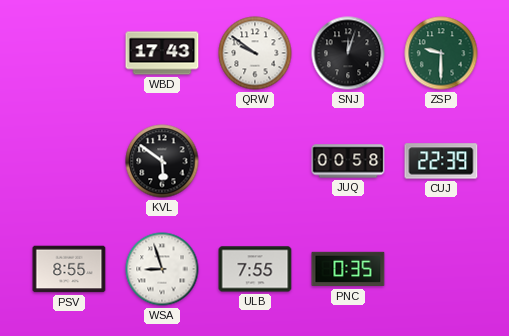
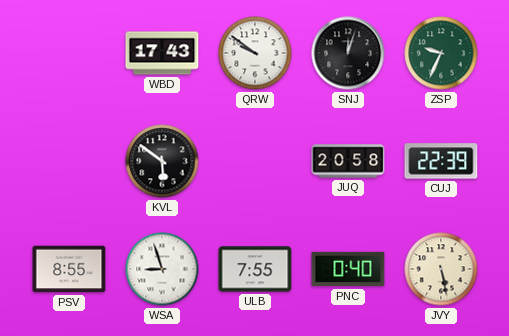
ZSP: 9:30 -> 9:34 (441, 53)
JUQ: 00:58 -> 20:58 (348, 161)
PNC: 0:35 -> 0:40 (348, 269)
JVY: none -> 5:28 (441, 269)
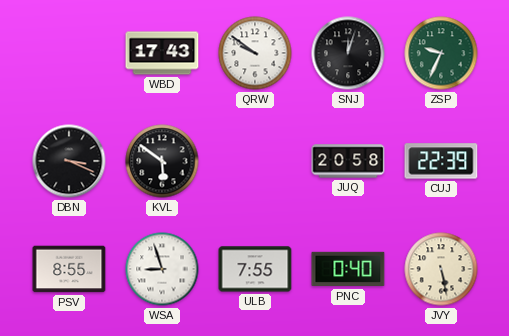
DBN: none -> 3:19 (69, 161)
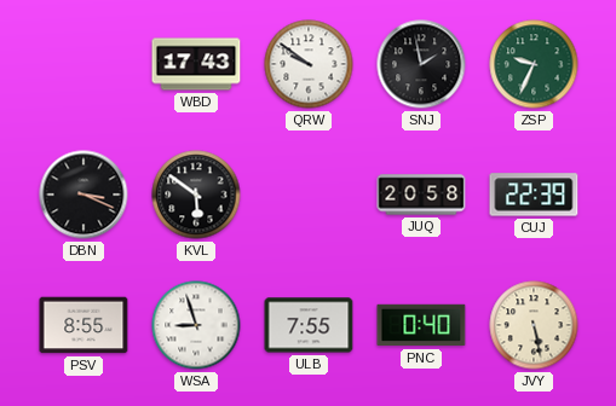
SNJ: 12:03 -> 1:58 (421, 64)
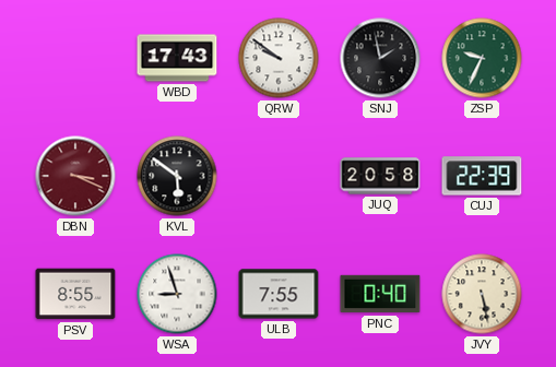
DBN dial: black -> burgundy (75, 176)
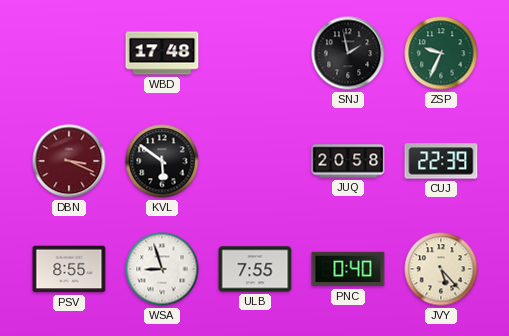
WBD: 17:43 -> 17:48 (162, 53)
QRW: 9:51 -> none (279, 58)
JVY: 5:28 -> 5:23 (441, 269)
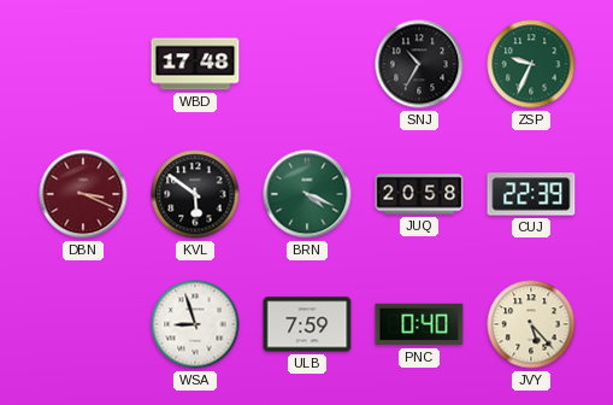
SNJ: 1:58 -> 10:35 (419, 64)
BRN: none -> 4:19 (307, 194)
PSV: 8:55 -> none (69, 269)
ULB: 7:55 -> 7:59 (307, 324)
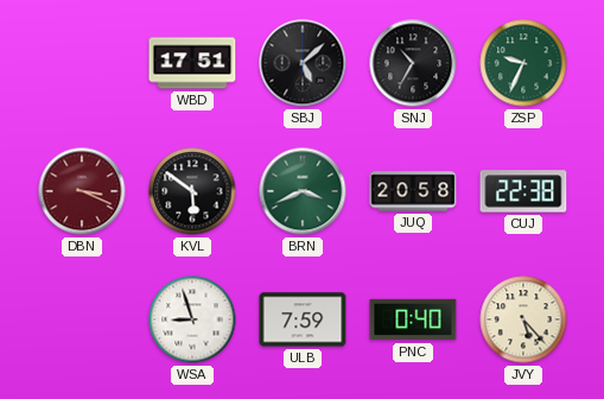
WBD: 17:48 -> 17:51 (192, 63)
SBJ: none -> 5:08 (303, 63)
BRN: 4:19 -> 3:41 (303, 191)
CUJ: 22:39 -> 22:38 (523, 191)
